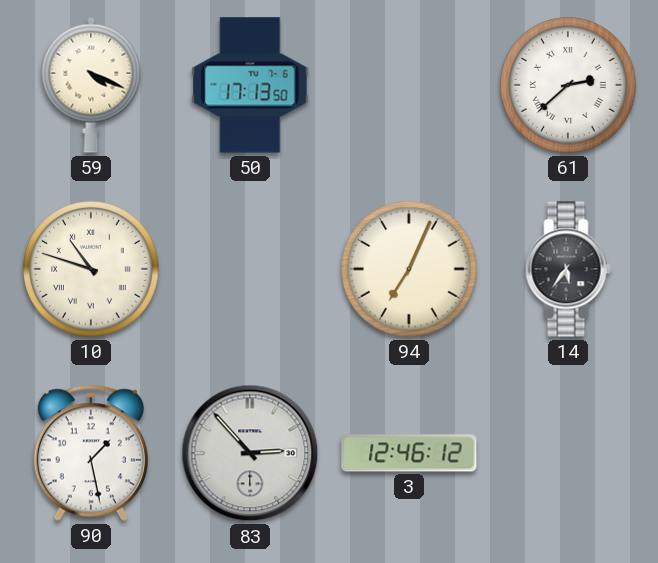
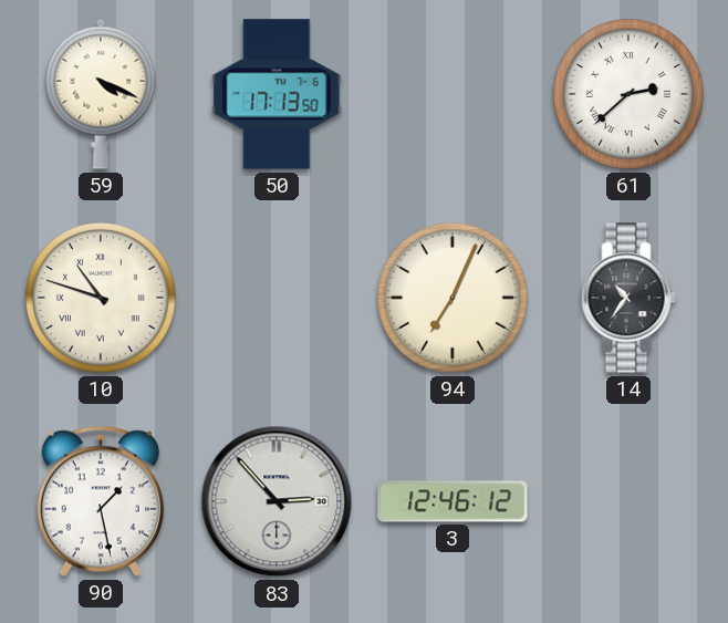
14: 5:36 -> 10:36 (628, 298)
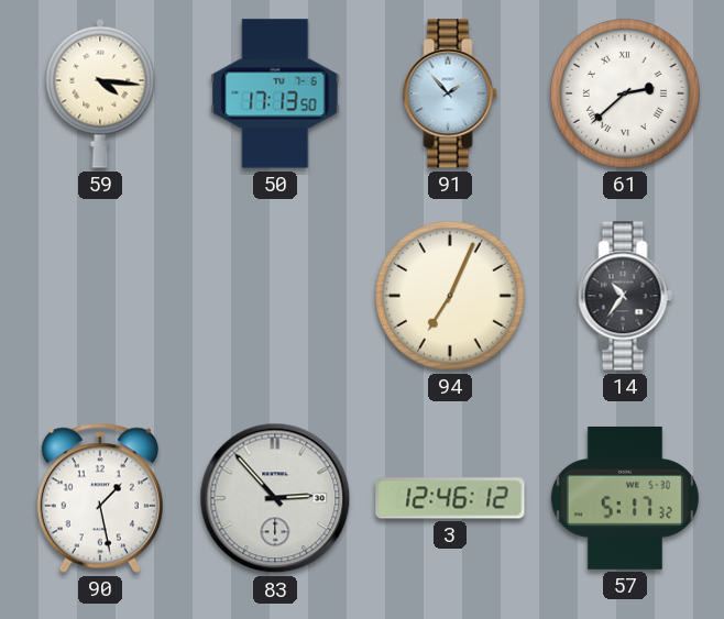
59: 4:19 -> 4:16 (100, 93)
91: none -> 1:53 (450, 93)
10: 10:48 -> none (102, 299)
57: none -> 5:17 (625, 498)
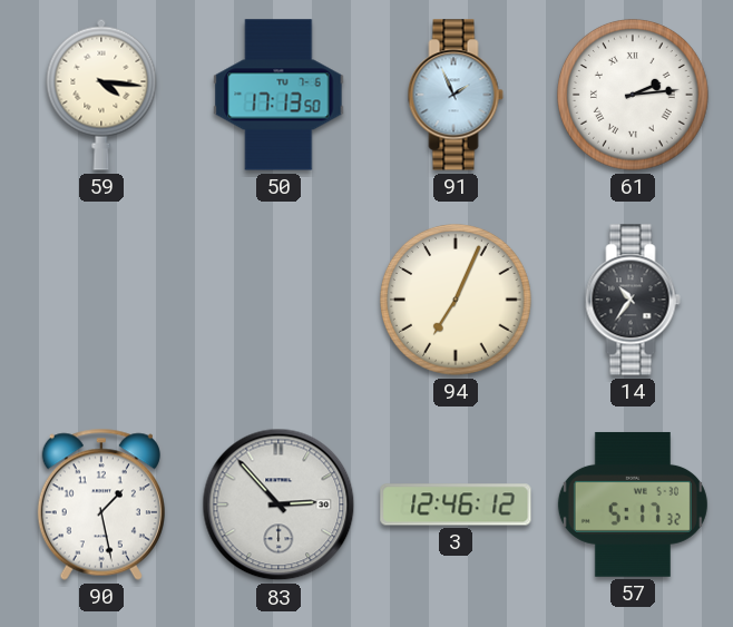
91: 1:53 -> 1:56 (456, 95)
61: 2:38 -> 2:14 (634, 96)
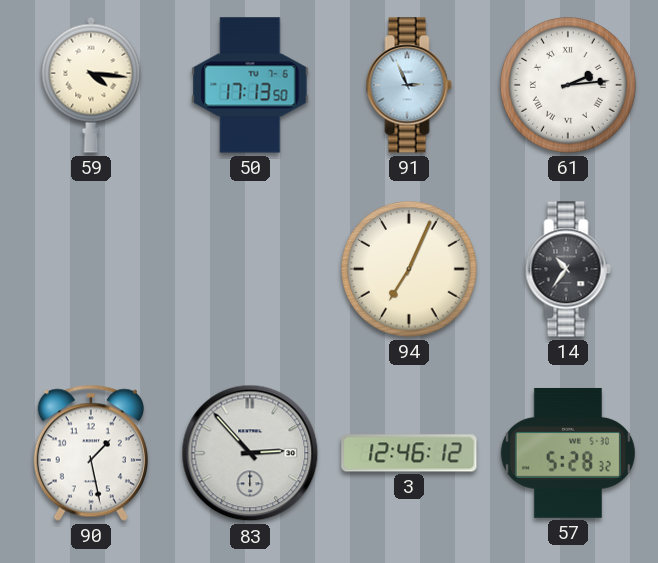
91: 1:56 -> 2:56 (409, 85)
57: 5:17 -> 5:28 (568, 453)
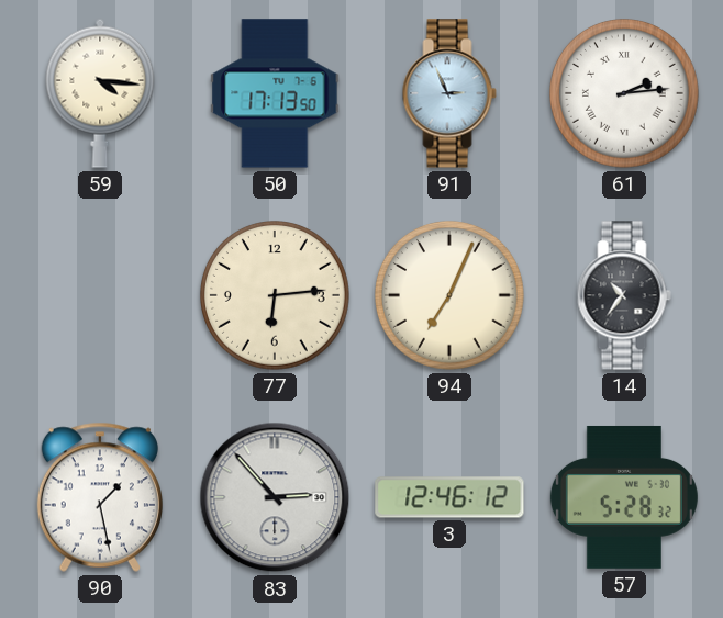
77: none -> 6:14 (276, 296)
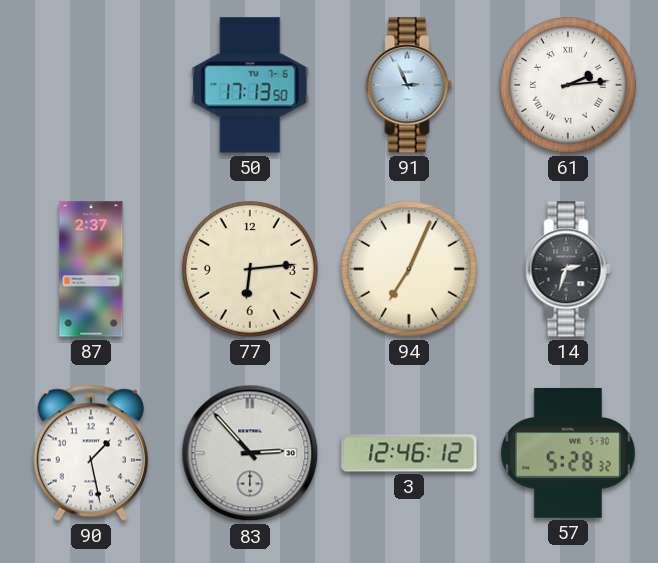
59: 4:16 -> none (100, 93)
87: none -> 2:37 (91, 269)
14: 10:36 -> 2:33 (568, 269)
